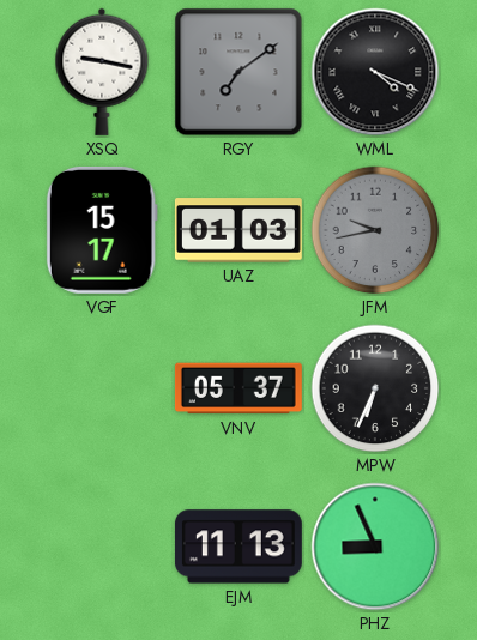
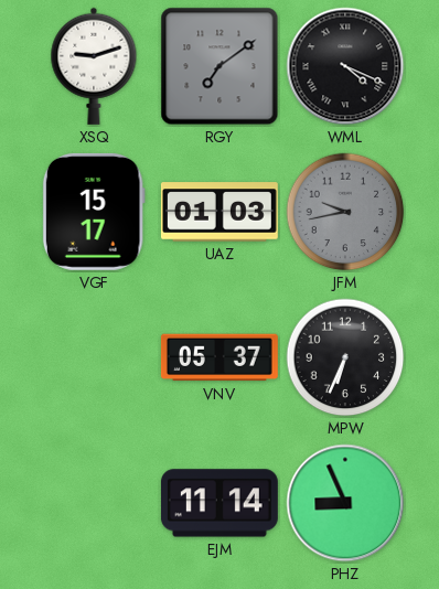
XSQ: 9:17 -> 9:12 (94, 66)
EJM: 11:13 -> 11:14 (219, 503)
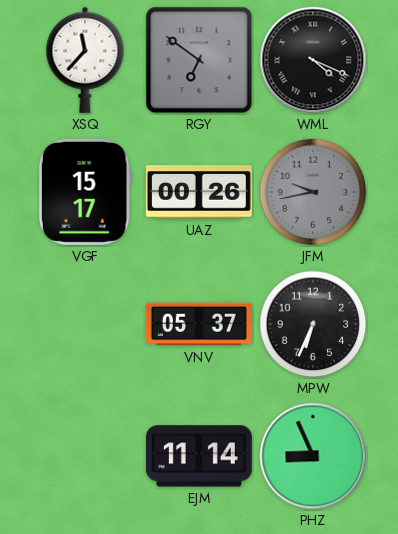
XSQ: 9:12 -> 11:37 (85, 60)
RGY: 7:09 -> 6:51 (199, 60)
UAZ: 01:03 -> 00:26 (199, 192)
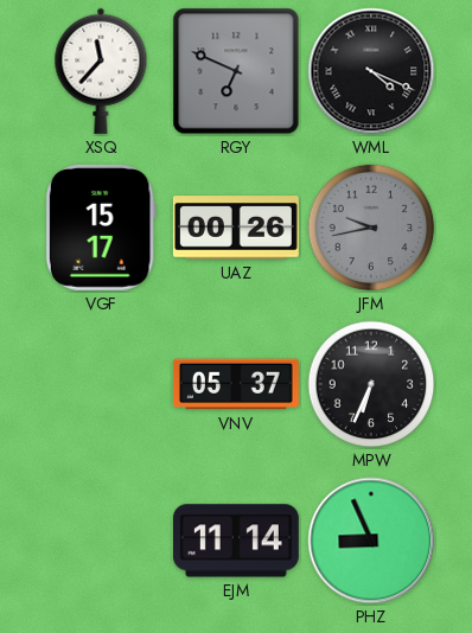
RGY: 6:51 -> 6:49 (236, 71)
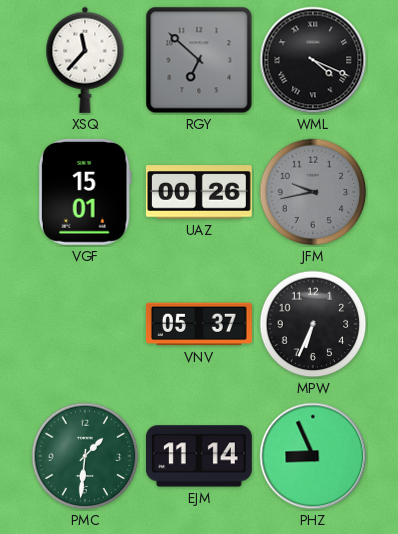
RGY: 6:49 -> 6:52 (199, 60)
VGF: 15:17 -> 15:01 (85, 192)
PMC: none -> 1:31 (85, 456)
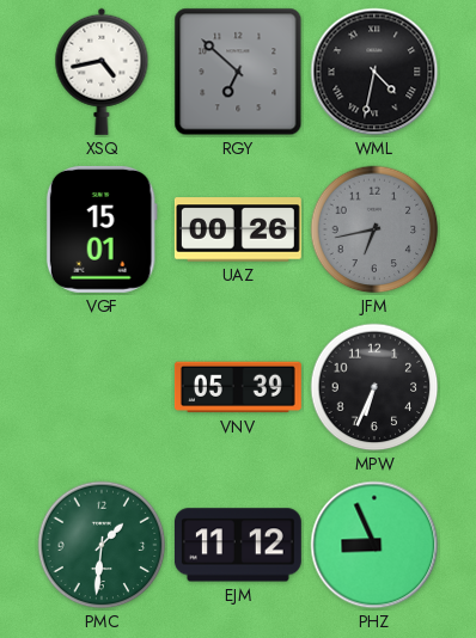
XSQ: 11:37 -> 4:43 (102, 72)
WML: 4:19 -> 4:32 (374, 72)
JFM: 9:43 -> 6:43 (374, 229)
VNV: 05:37 -> 05:39 (238, 387)
EJM: 11:14 -> 11:12 (238, 545)
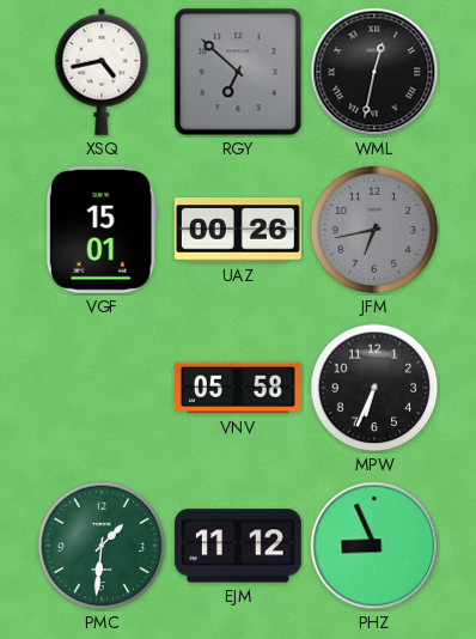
WML: 4:32 -> 12:32 (374, 72)
VNV: 05:39 -> 05:58 (238, 388)
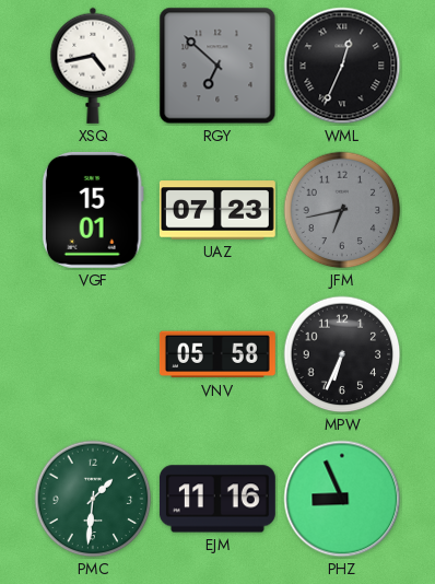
WML: 12:32 -> 12:34 (342, 66)
UAZ: 00:26 -> 07:23 (217, 210)
EJM: 11:12 -> 11:16 (217, 499)
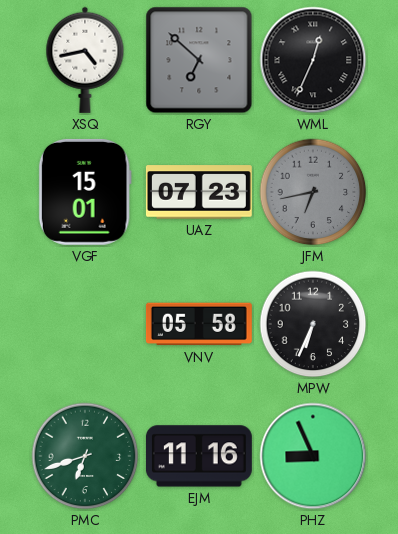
PMC: 1:31 -> 6:42 (85, 456)
